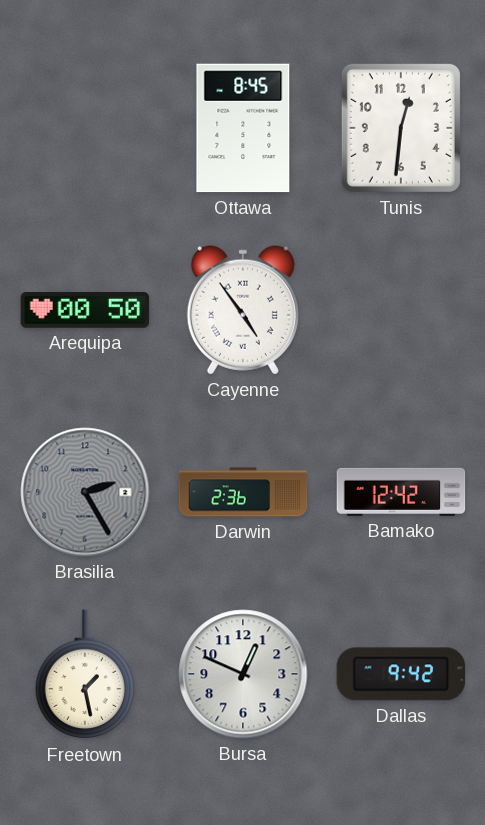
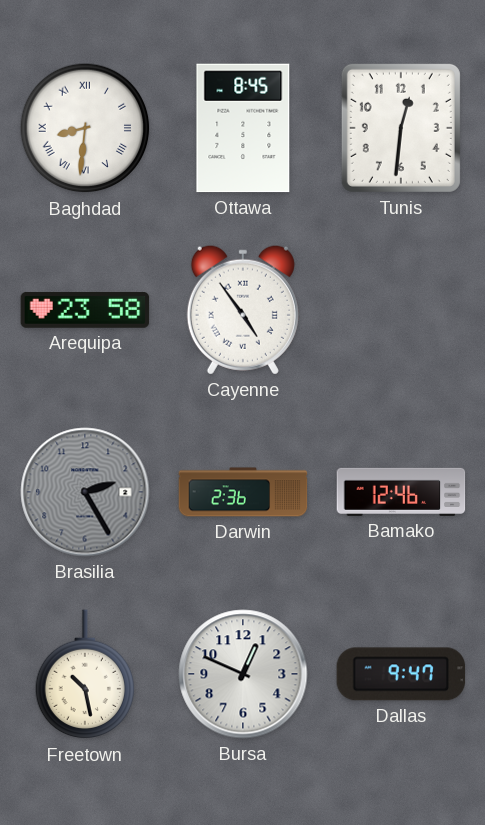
Baghdad: none -> 8:31 (85, 128)
Arequipa: 00:50 -> 23:58 (85, 311)
Bamako: 12:42 -> 12:46 (401, 492)
Freetown: 1:28 -> 10:28 (85, 675)
Dallas: 9:42 -> 9:47 (401, 674)
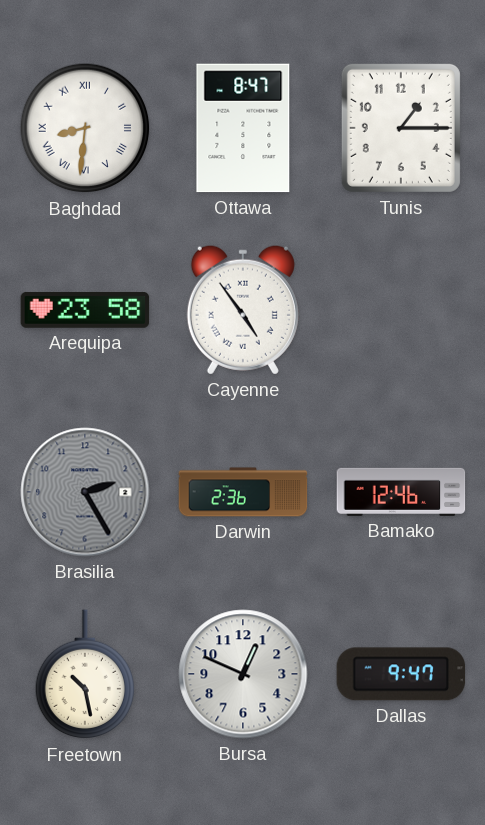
Ottawa: 8:45 -> 8:47 (243, 128)
Tunis: 12:31 -> 1:15 (401, 128)
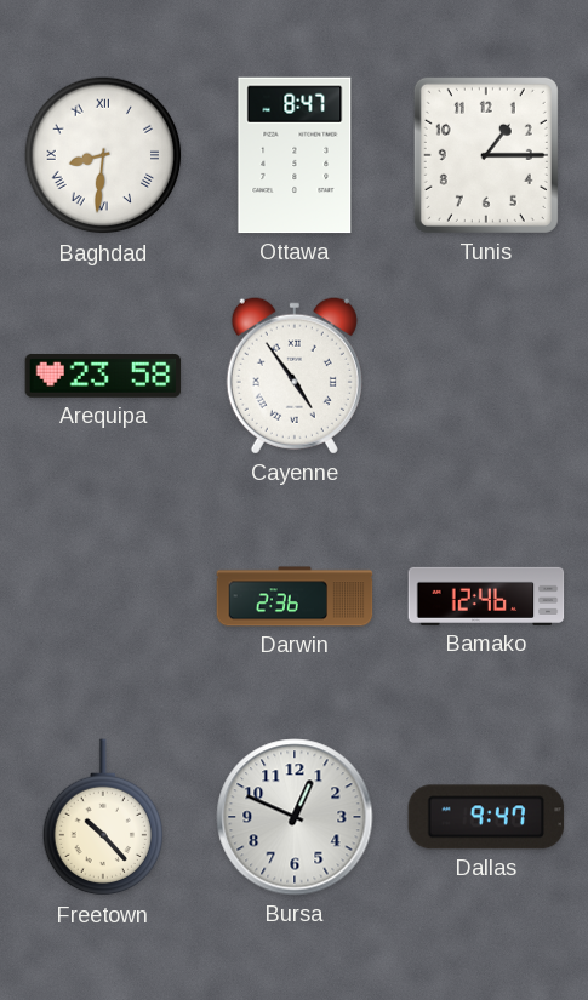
Brasilia: 2:25 -> none (85, 492)
Freetown: 10:28 -> 10:23 (103, 818)
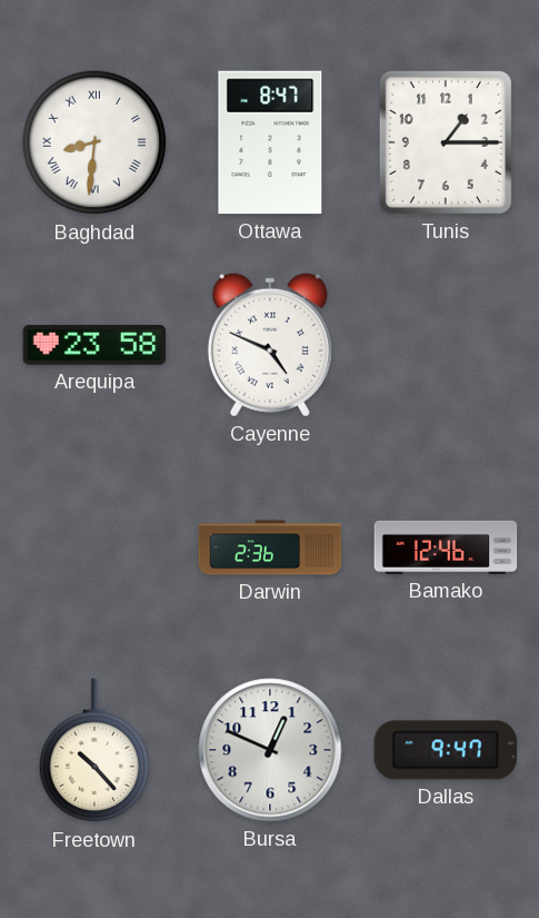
Cayenne: 4:54 -> 4:49 (270, 345)
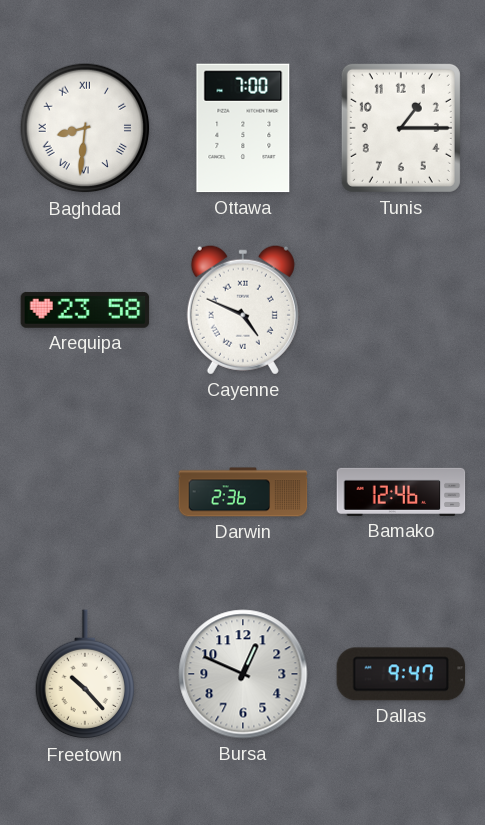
Ottawa: 8:47 -> 7:00 (243, 128)
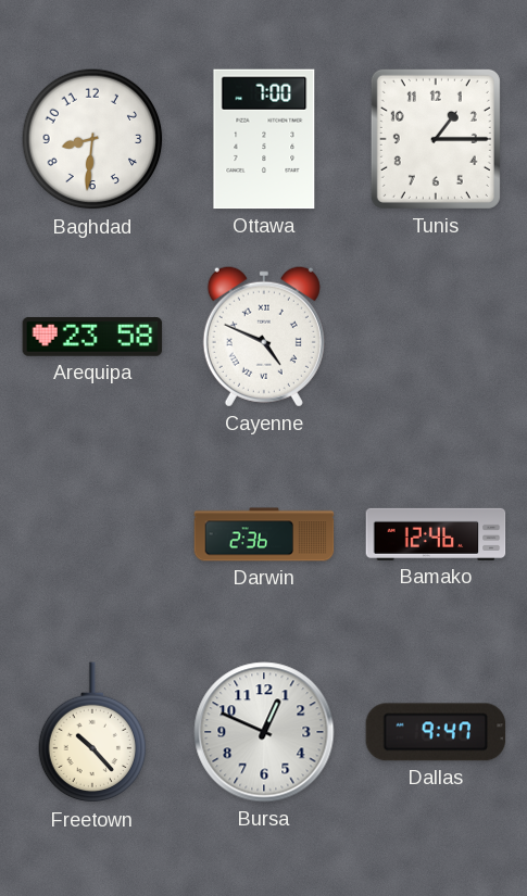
Baghdad numerals: Roman -> Arabic (92, 139)
